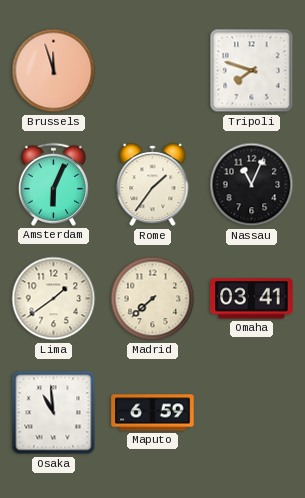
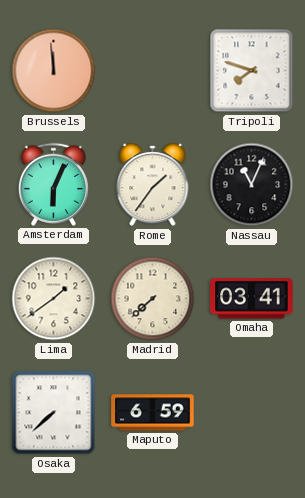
Brussels: 11:57 -> 11:59 (54, 71)
Osaka: 10:59 -> 7:38 (54, 413)
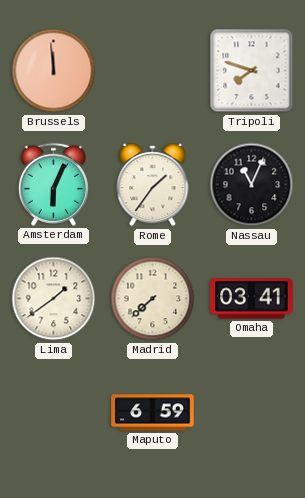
Osaka: 7:38 -> none (54, 413)
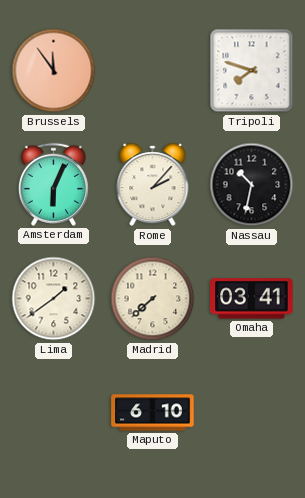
Brussels: 11:59 -> 11:54 (54, 71)
Rome: 1:36 -> 2:07 (153, 185)
Nassau: 11:04 -> 10:32 (252, 185)
Maputo: 6:59 -> 6:10 (153, 413)
